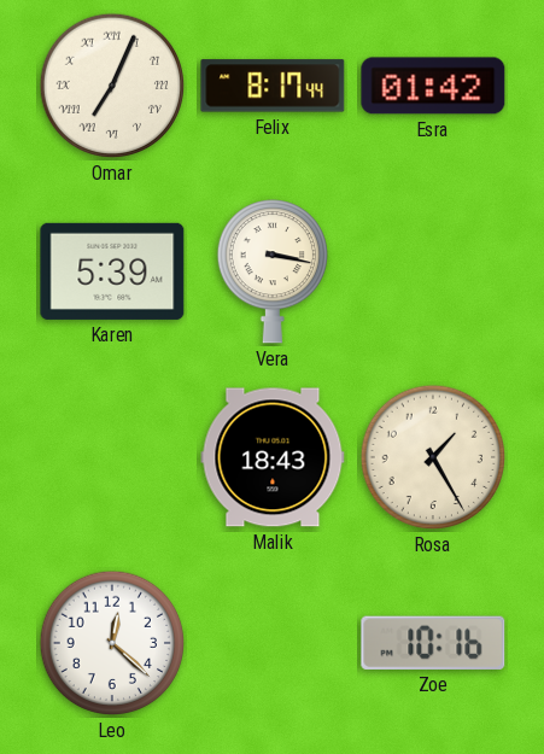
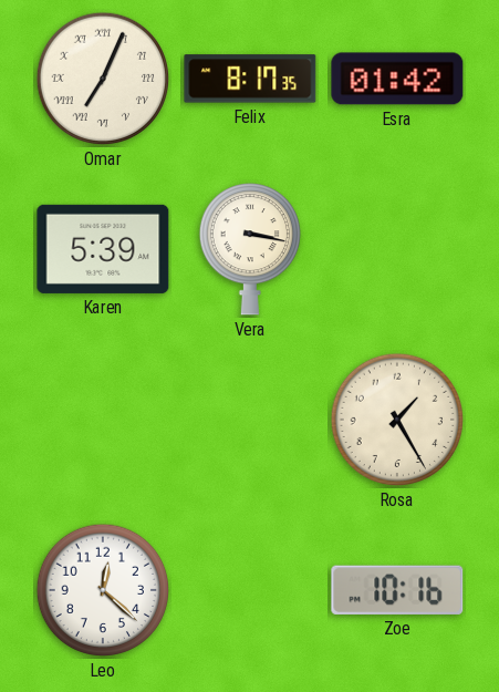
Felix: 8:17:44 -> 8:17:35 (250, 79)
Malik: 18:43 -> none (273, 457)
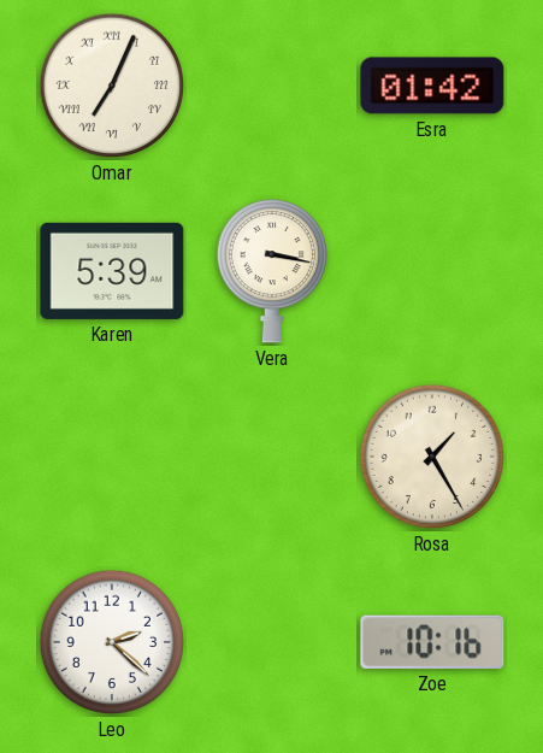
Felix: 8:17 -> none (250, 79)
Leo: 12:22 -> 2:22 (112, 642)
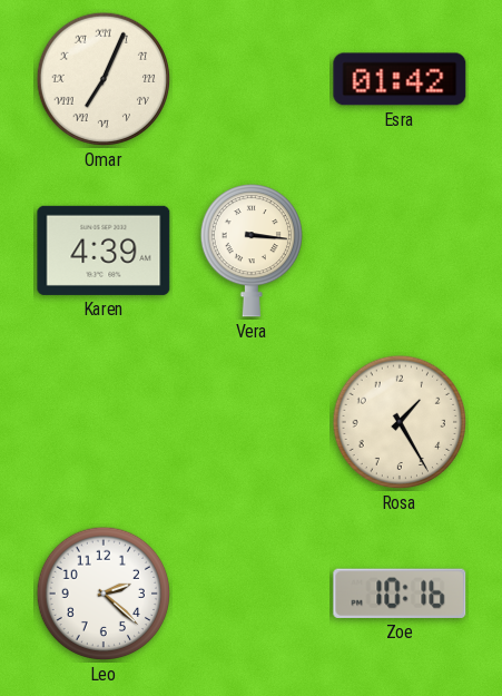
Karen: 5:39 -> 4:39 (104, 251)
Vera: 3:17 -> 3:16 (250, 251)
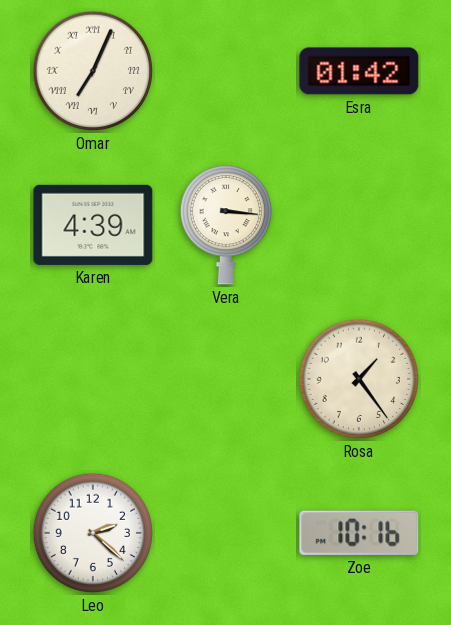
Rosa: 1:25 -> 1:24 (359, 379)
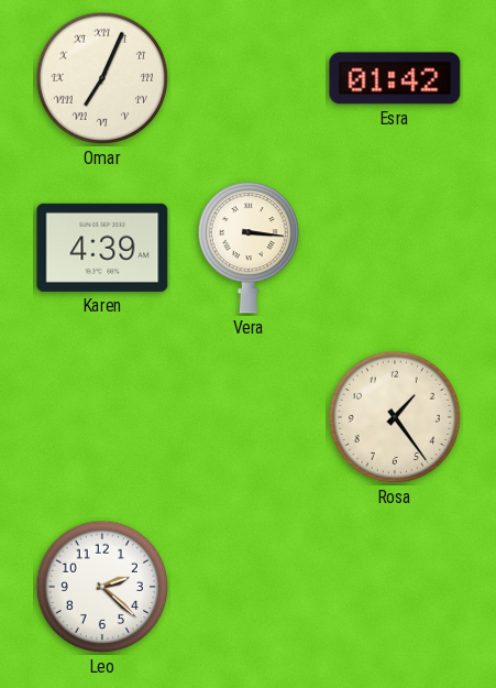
Zoe: 10:16 -> none (359, 533)
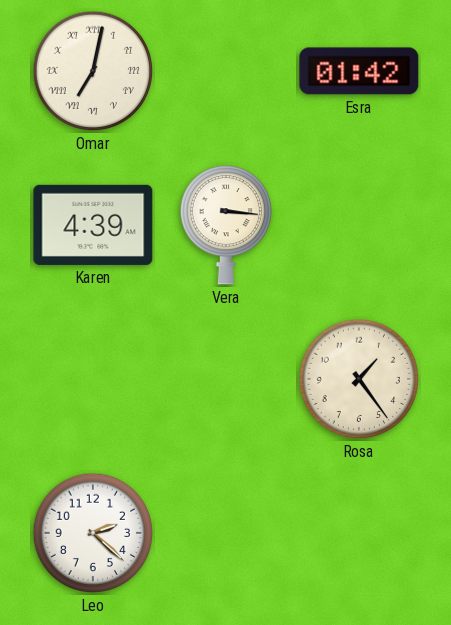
Omar: 7:04 -> 7:02 (93, 71)
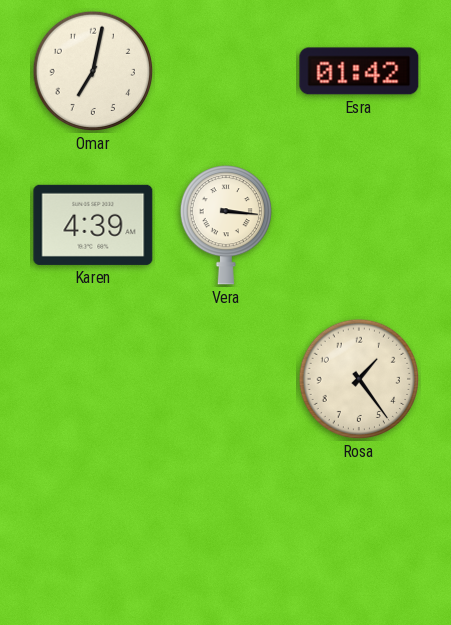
Omar numerals: Roman -> Arabic (93, 71)
Leo: 2:22 -> none (93, 533)
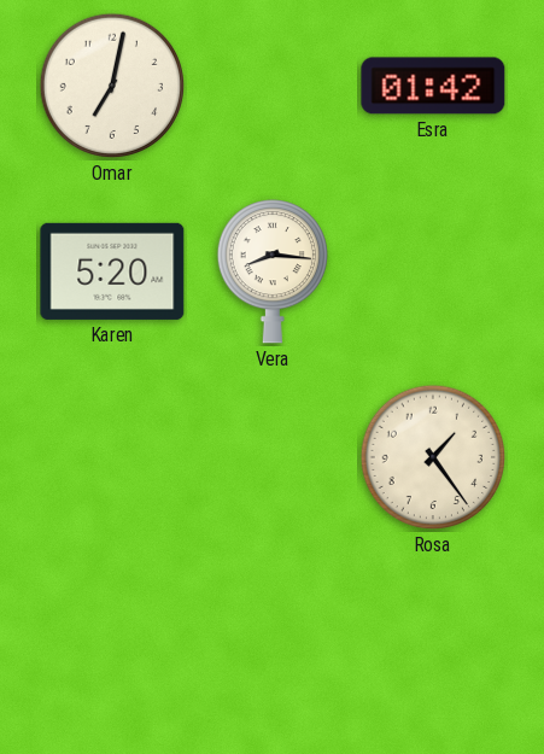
Karen: 4:39 -> 5:20 (112, 271)
Vera: 3:16 -> 8:16 (271, 271)
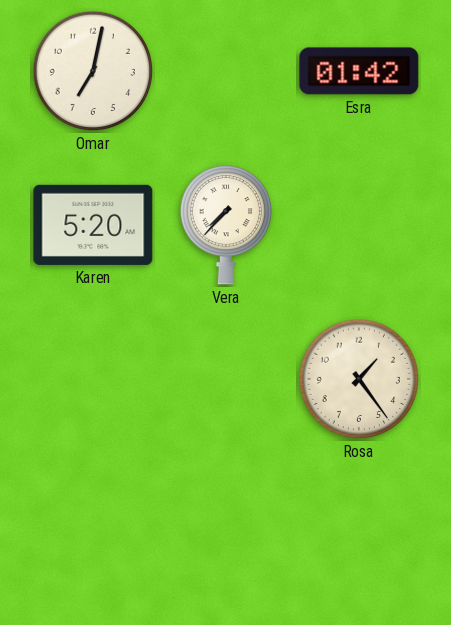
Vera: 8:16 -> 7:37 (225, 225)
